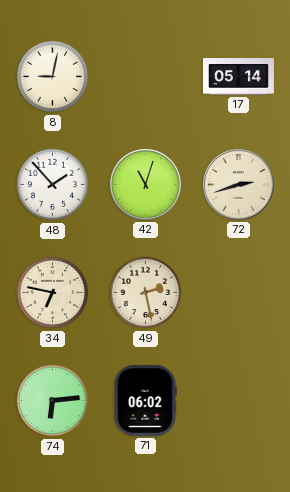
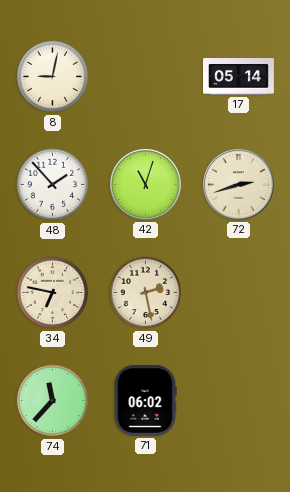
74: 6:14 -> 11:37 (53, 401)
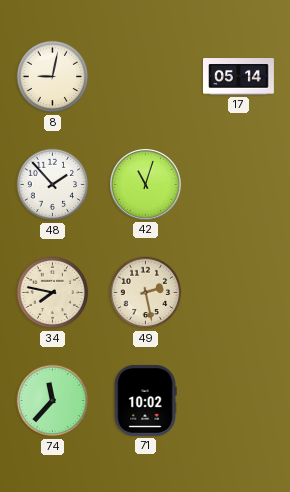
72: 2:42 -> none (239, 185)
34: 6:47 -> 7:47 (53, 293)
71: 06:02 -> 10:02 (145, 400)
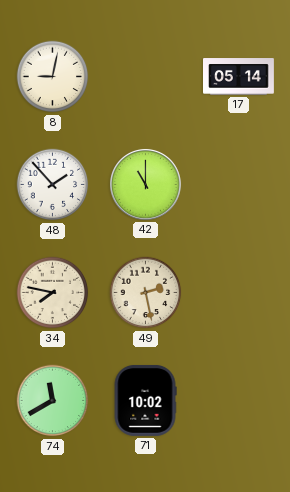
42: 11:03 -> 11:00 (146, 185)
74: 11:37 -> 11:40 (53, 401)
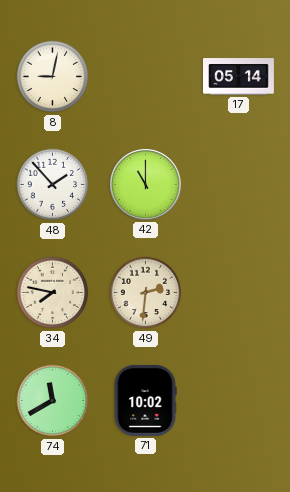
49: 2:28 -> 2:31 (146, 293)
